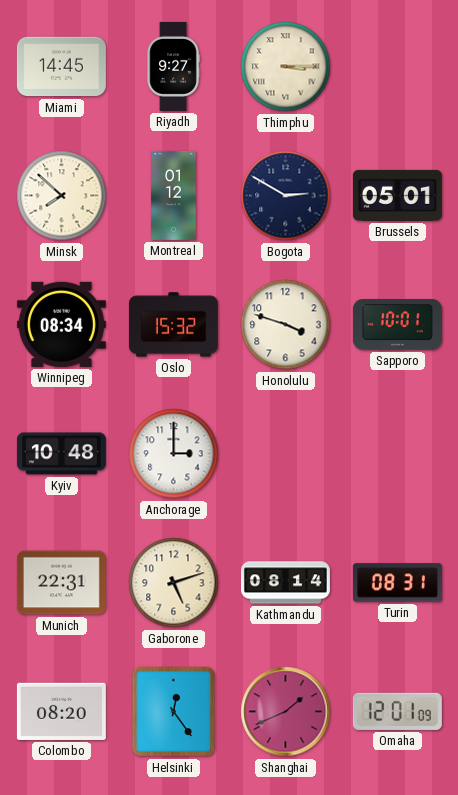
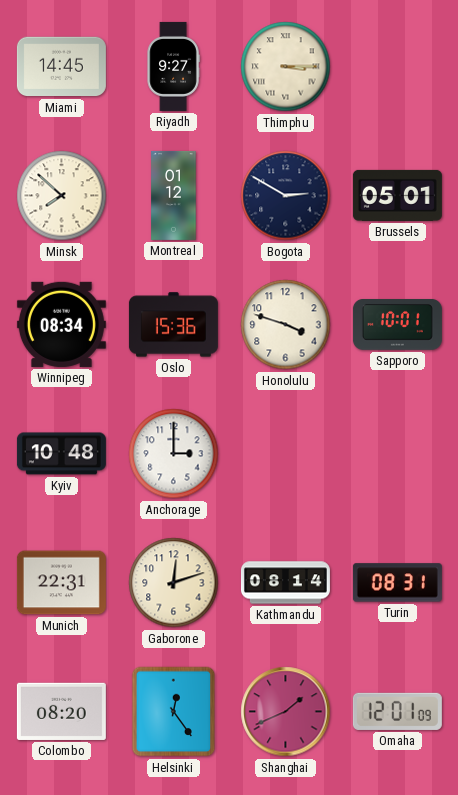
Oslo: 15:32 -> 15:36 (173, 325)
Gaborone: 5:12 -> 12:12 (174, 583)
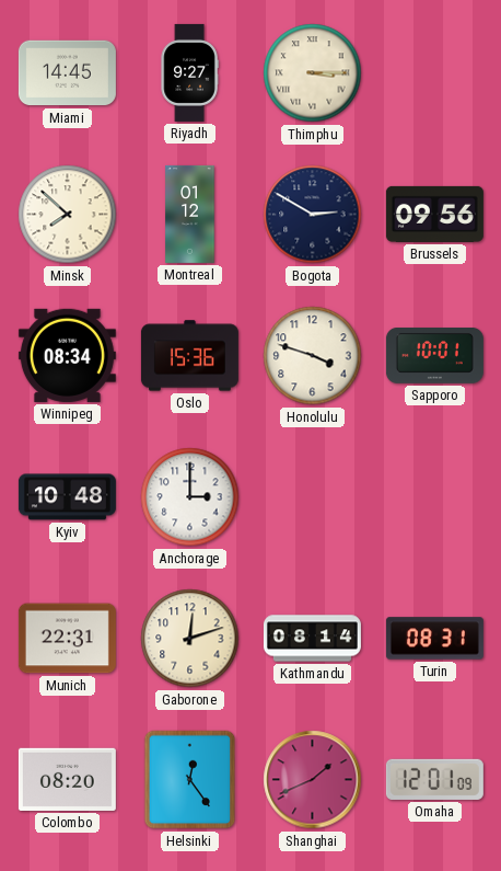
Brussels: 05:01 -> 09:56 (434, 214)
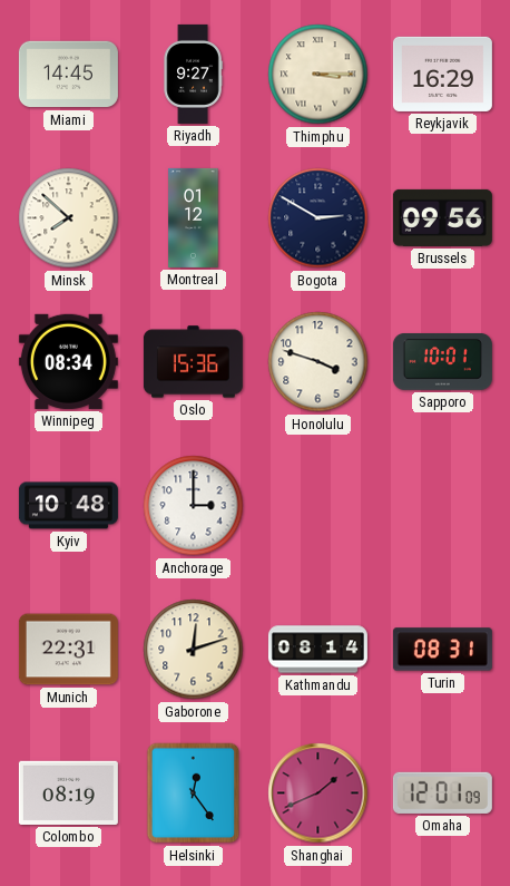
Reykjavik: none -> 16:29 (442, 74)
Colombo: 08:20 -> 08:19 (68, 792)
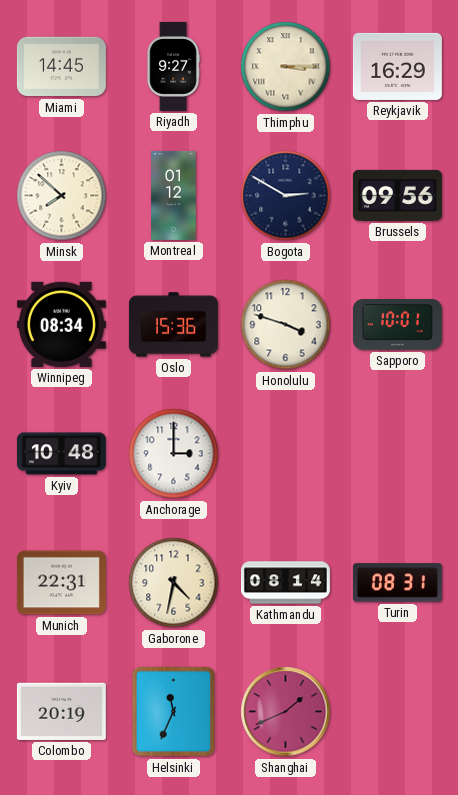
Gaborone: 12:12 -> 4:32 (174, 583)
Colombo: 08:19 -> 20:19 (61, 711)
Helsinki: 12:24 -> 11:34 (174, 712)
Omaha: 12:01 -> none (442, 792)
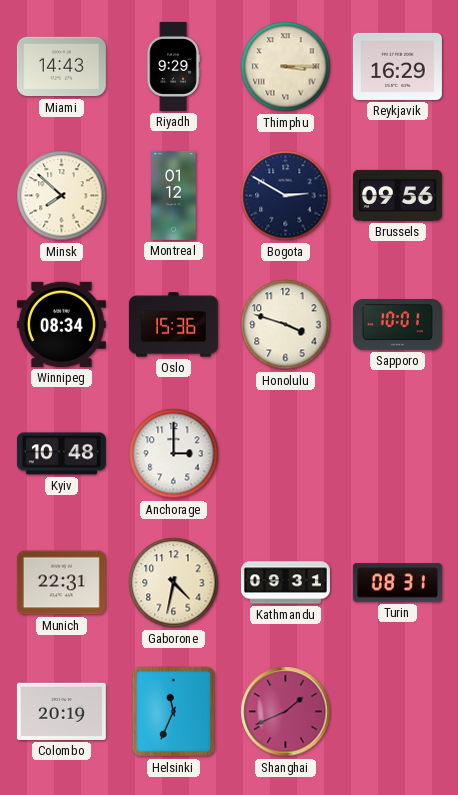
Miami: 14:45 -> 14:43 (61, 67)
Riyadh: 9:27 -> 9:29 (173, 66)
Kathmandu: 08:14 -> 09:31 (285, 583)
